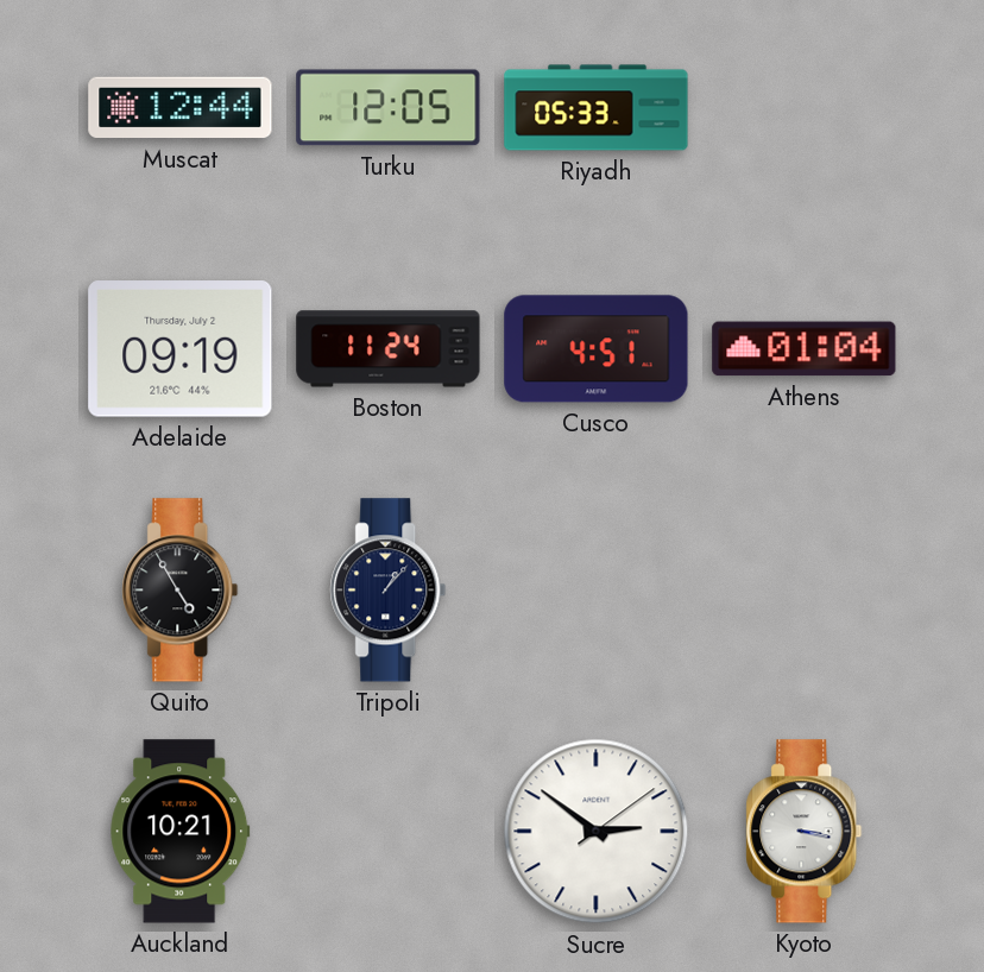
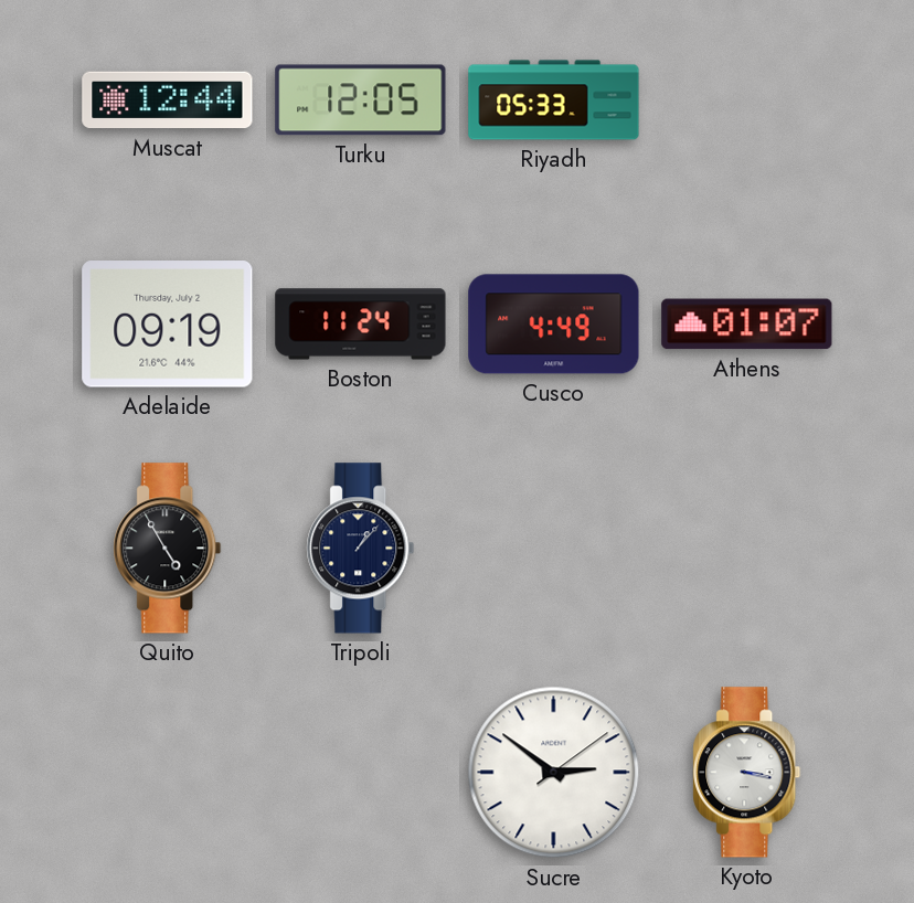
Cusco: 4:51 -> 4:49 (554, 325)
Athens: 01:04 -> 01:07 (747, 325)
Auckland: 10:21 -> none (181, 832)
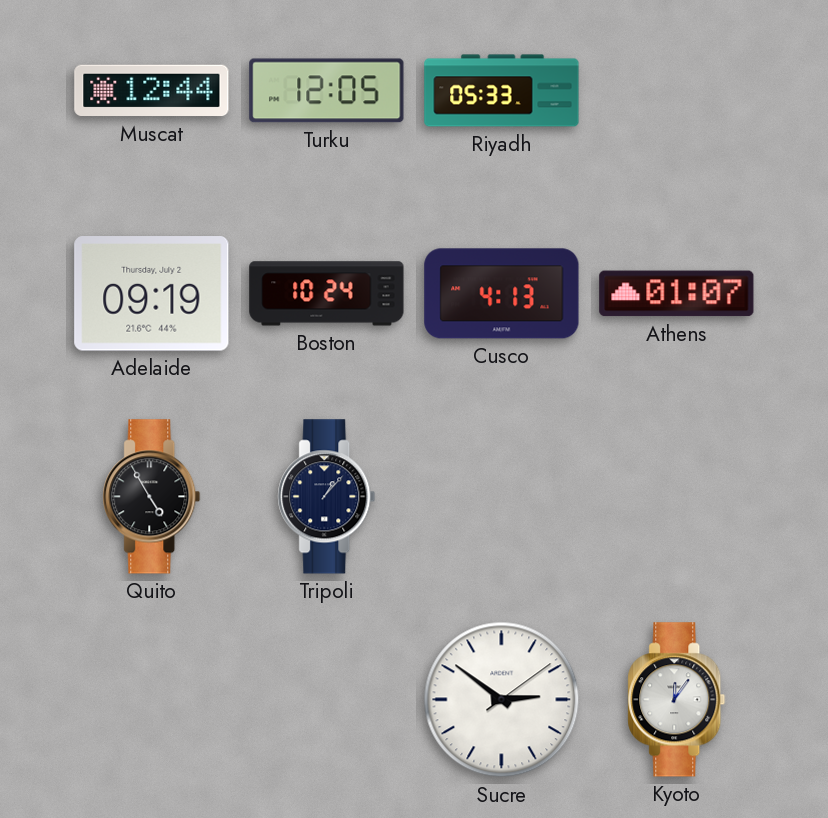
Boston: 11:24 -> 10:24 (327, 294)
Cusco: 4:49 -> 4:13 (502, 294)
Kyoto: 3:17 -> 12:06 (677, 700)
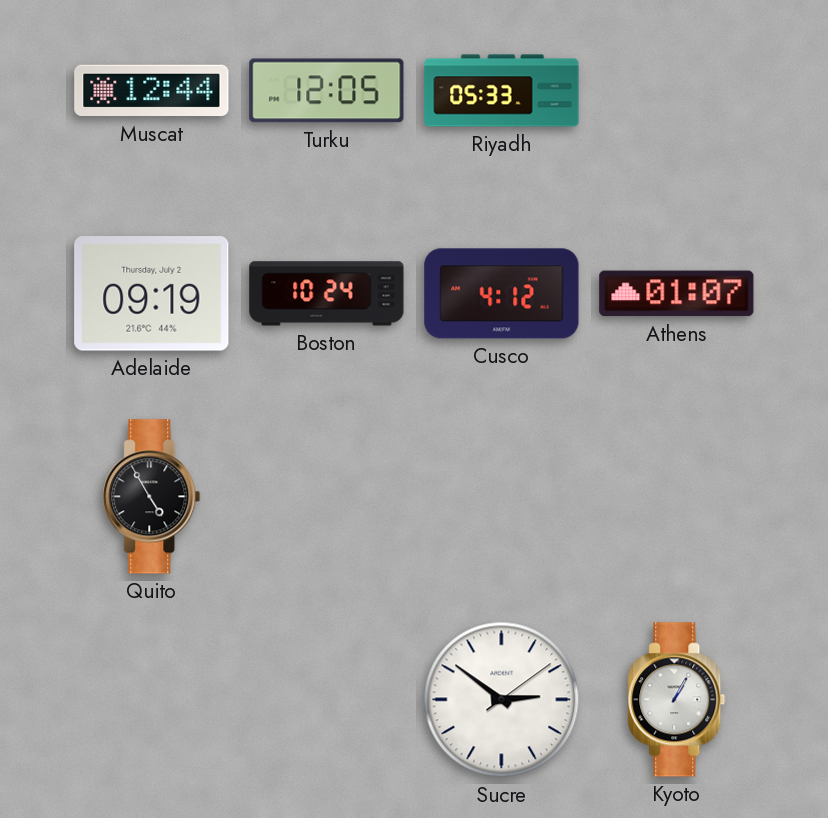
Cusco: 4:13 -> 4:12 (502, 294)
Tripoli: 1:07 -> none (327, 497)
Kyoto: 12:06 -> 1:05 (677, 700)
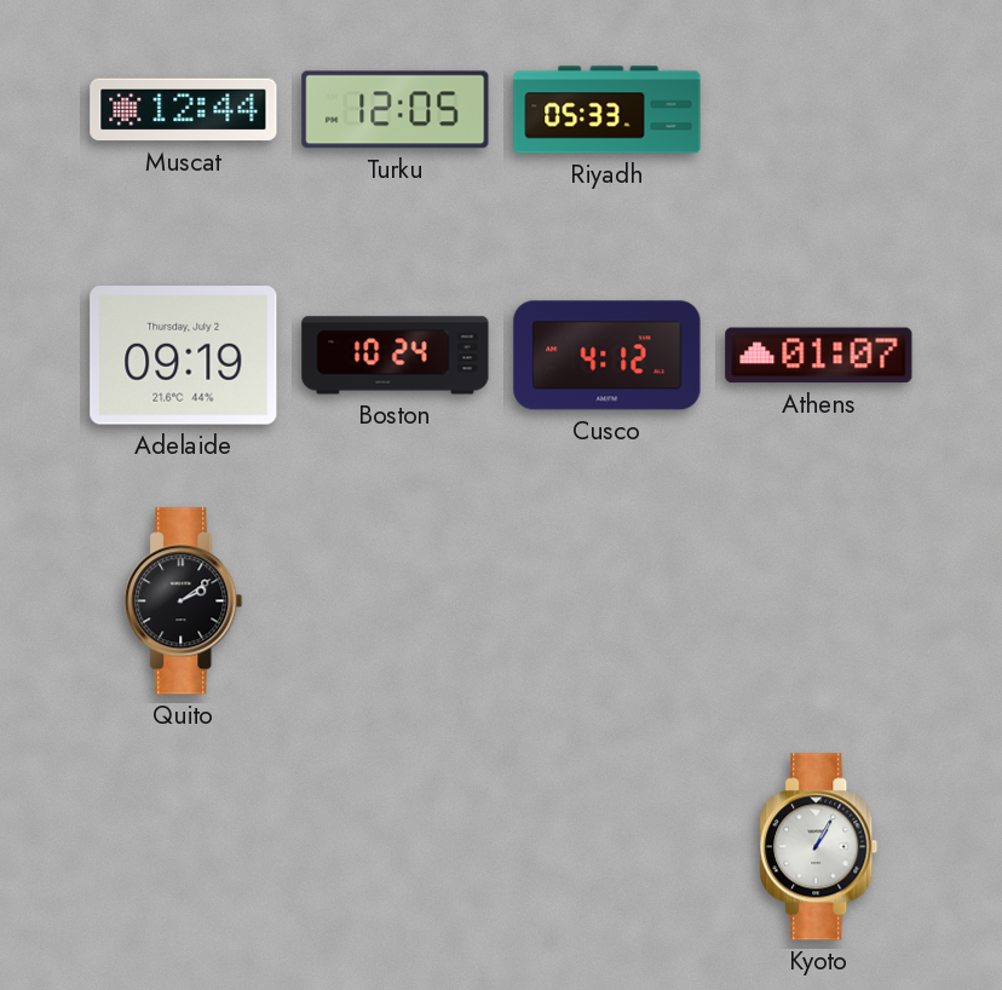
Quito: 4:55 -> 2:09 (184, 602)
Sucre: 2:51 -> none (502, 700)
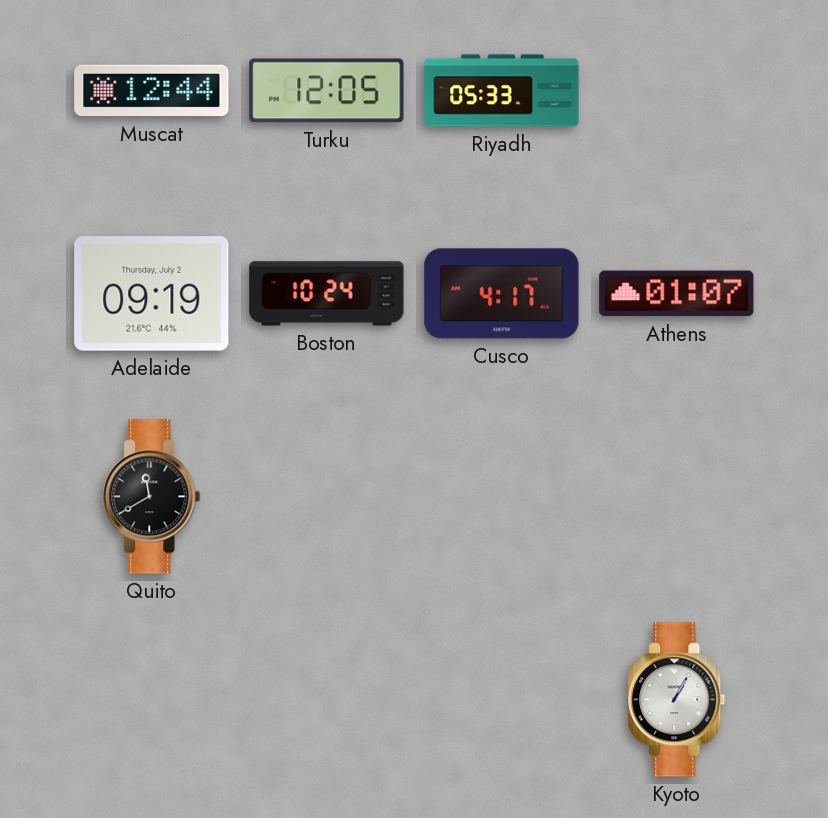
Cusco: 4:12 -> 4:17 (502, 294)
Quito: 2:09 -> 11:40 (152, 497)
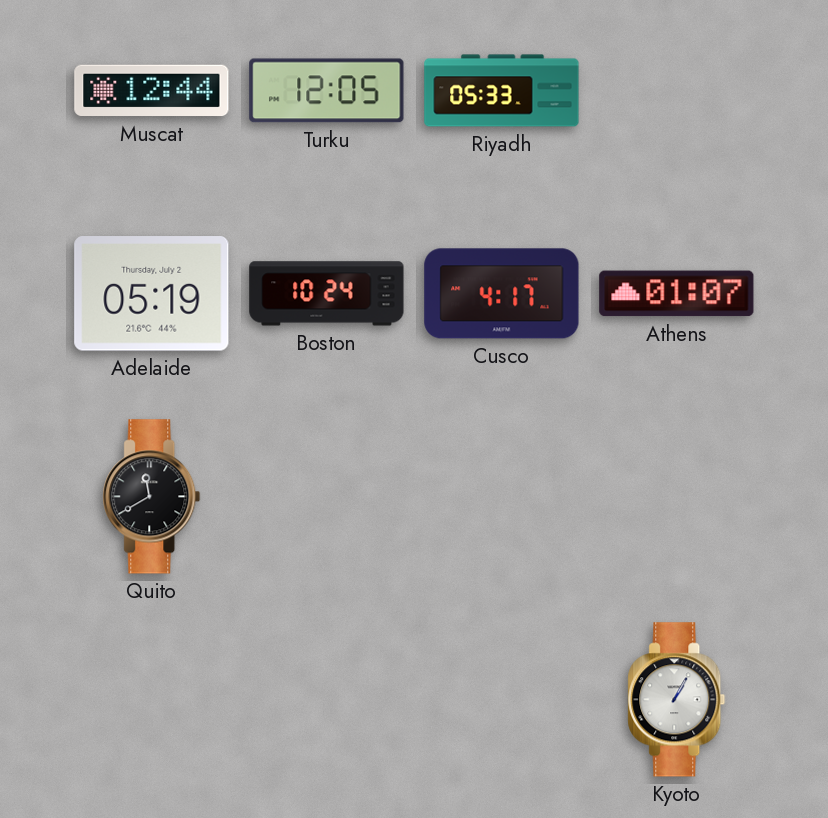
Adelaide: 09:19 -> 05:19 (152, 294)
